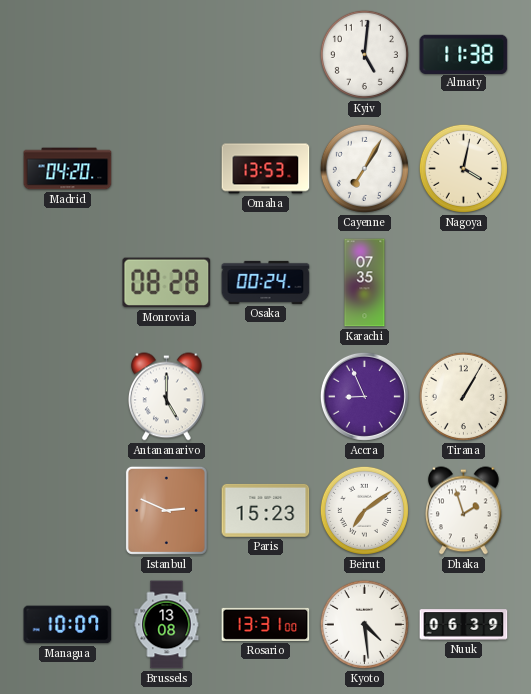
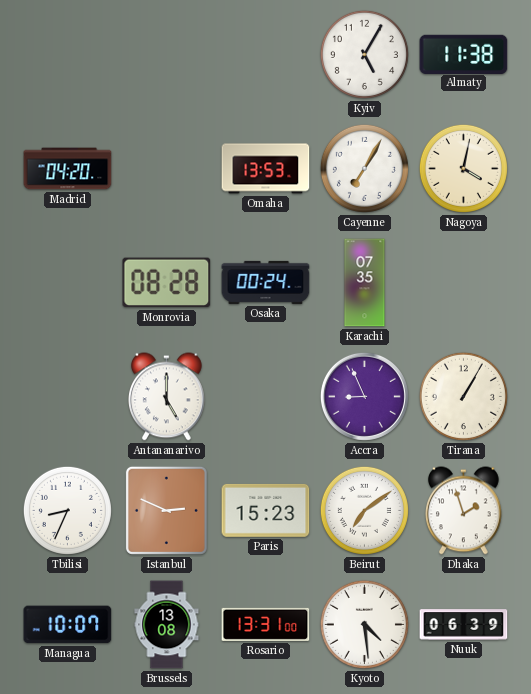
Kyiv: 5:01 -> 5:05 (364, 54)
Tbilisi: none -> 8:34 (67, 510)
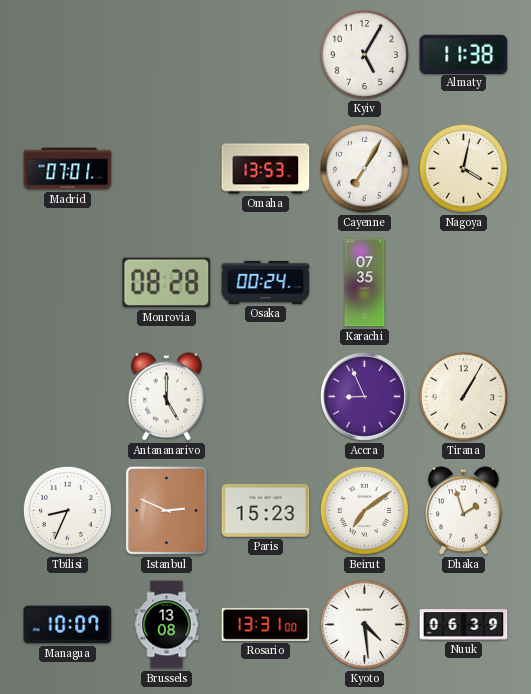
Madrid: 04:20 -> 07:01 (68, 169)
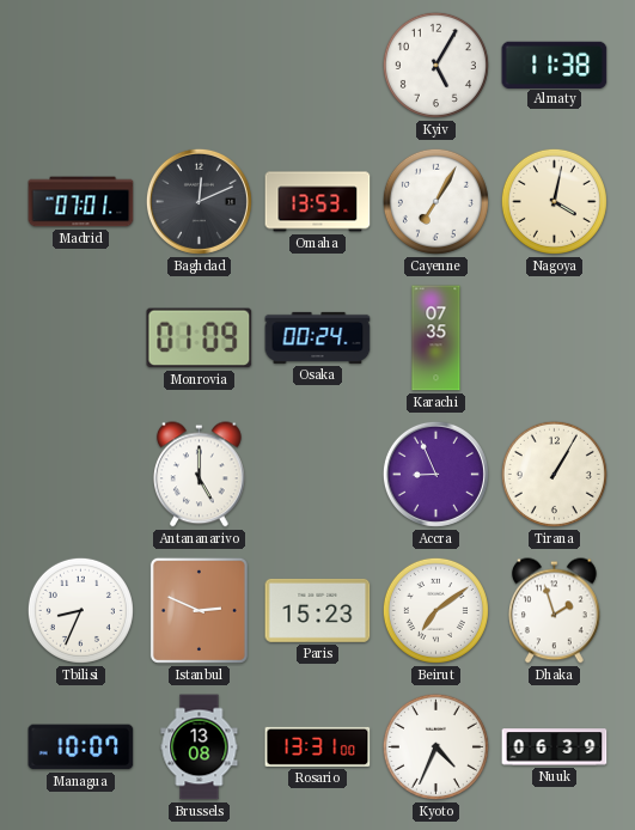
Baghdad: none -> 12:11 (199, 201)
Monrovia: 08:28 -> 01:09 (200, 338)
Kyoto: 4:29 -> 4:34 (435, 746)
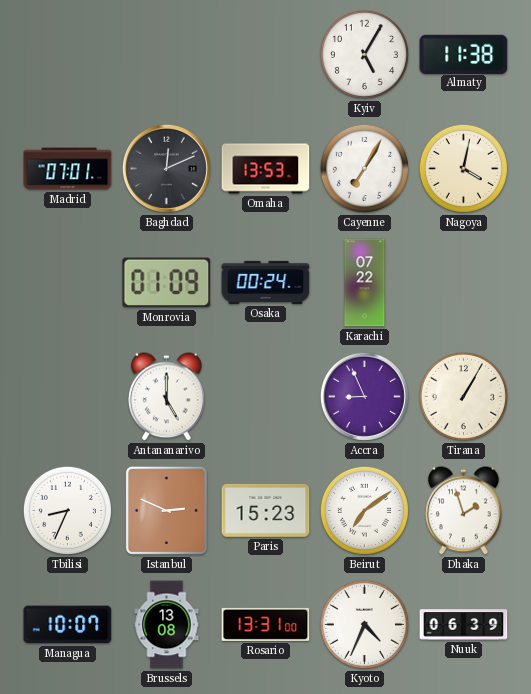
Karachi: 07:35 -> 07:22 (365, 283)
